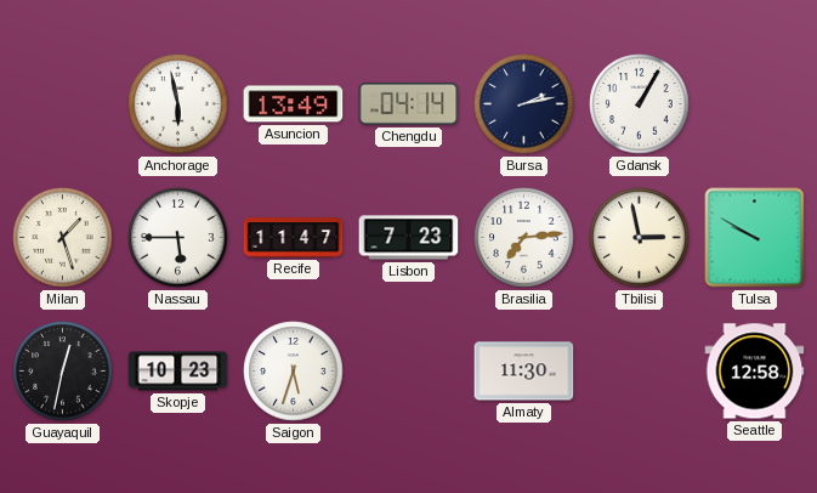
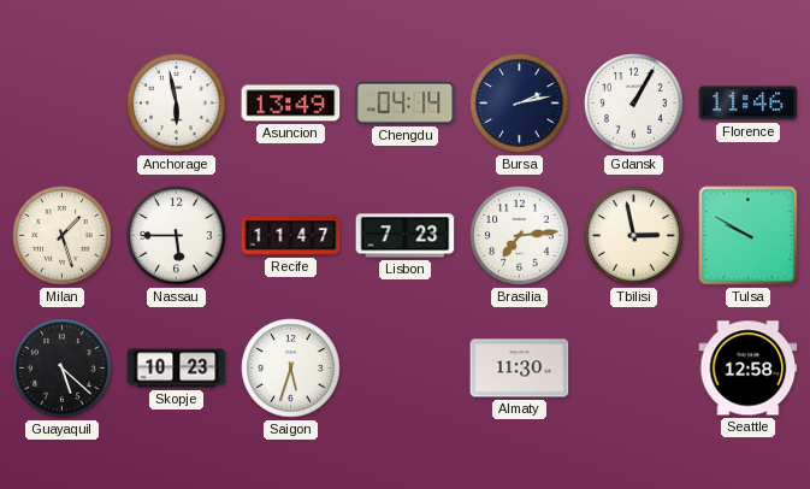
Florence: none -> 11:46 (749, 104)
Guayaquil: 12:32 -> 5:22 (63, 369)
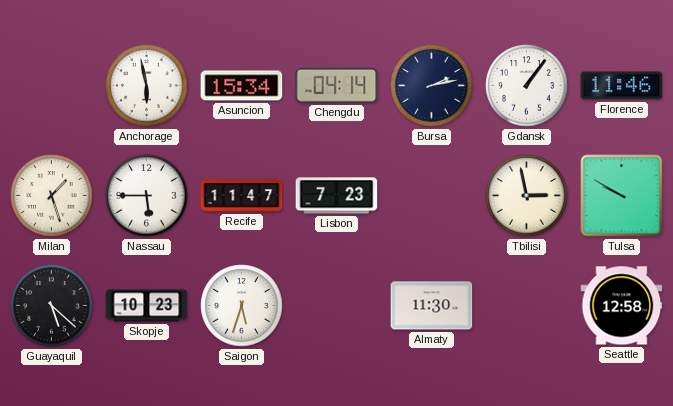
Asuncion: 13:49 -> 15:34 (242, 86)
Gdansk: 1:05 -> 1:06 (527, 86)
Brasilia: 7:14 -> none (520, 236)
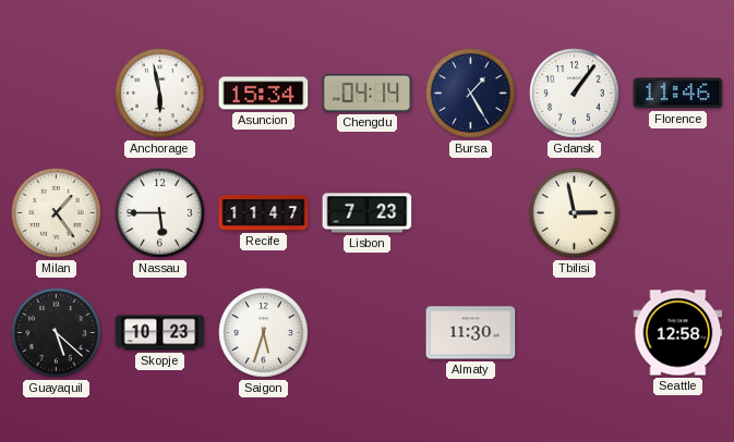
Bursa: 2:13 -> 1:25 (471, 94)
Milan: 1:27 -> 1:24 (57, 213)
Tulsa: 9:50 -> none (622, 196)
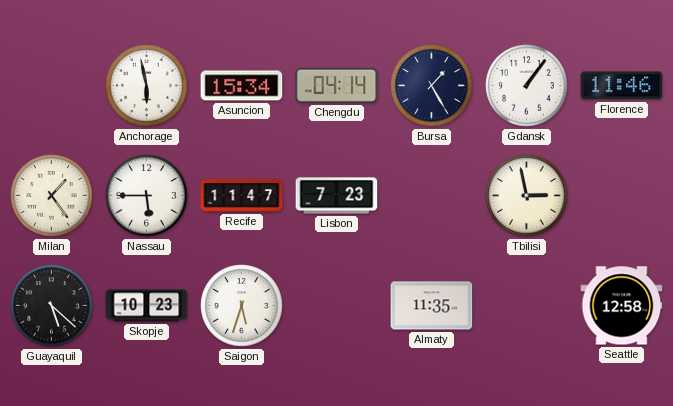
Almaty: 11:30 -> 11:35 (432, 306)
